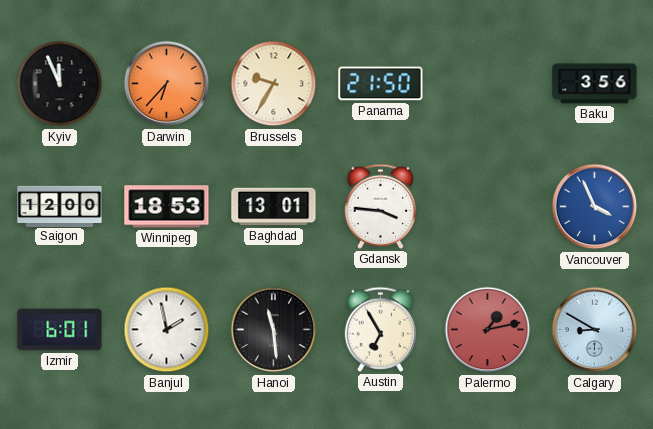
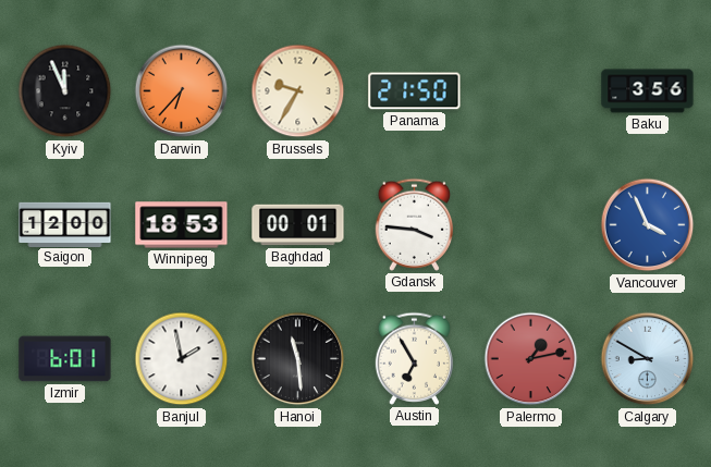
Baghdad: 13:01 -> 00:01 (298, 225)
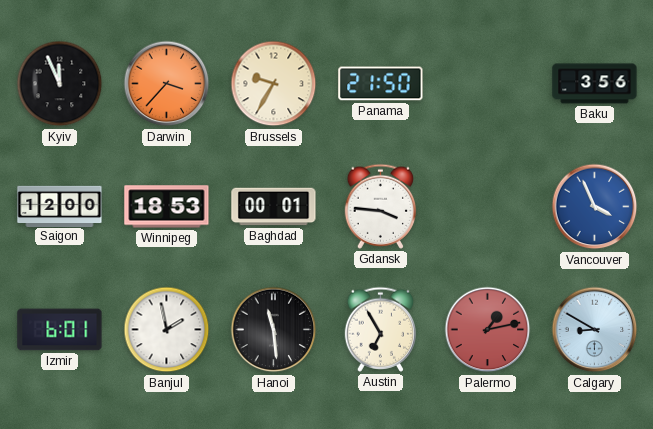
Darwin: 6:37 -> 3:37 (167, 84)
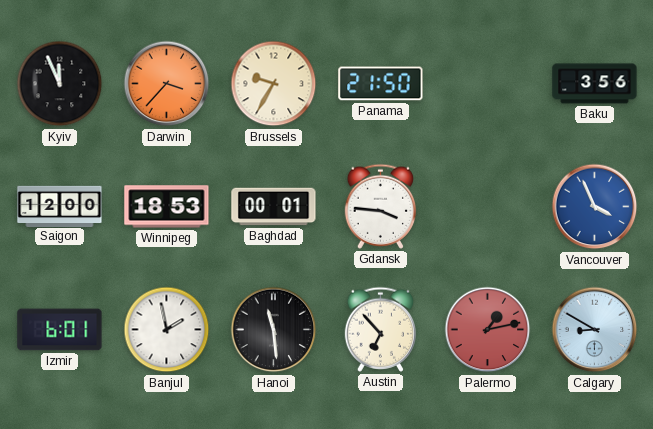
Austin: 6:55 -> 6:53 (381, 329)
